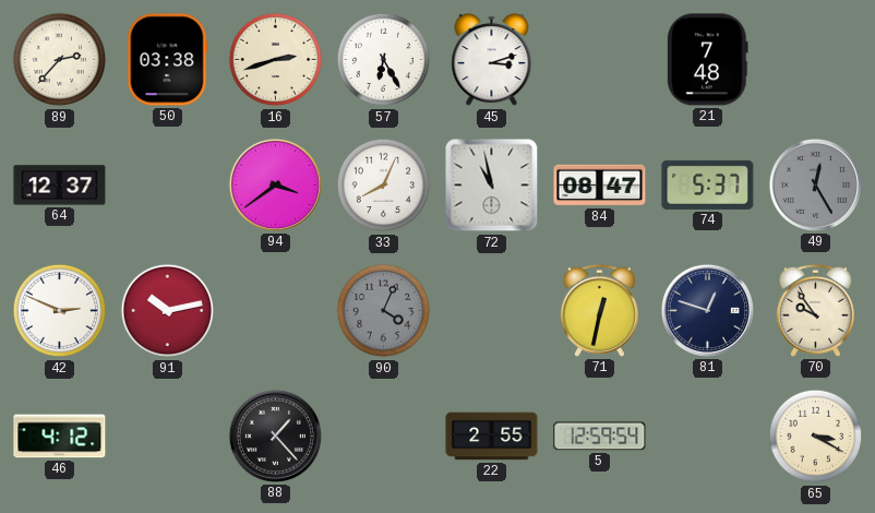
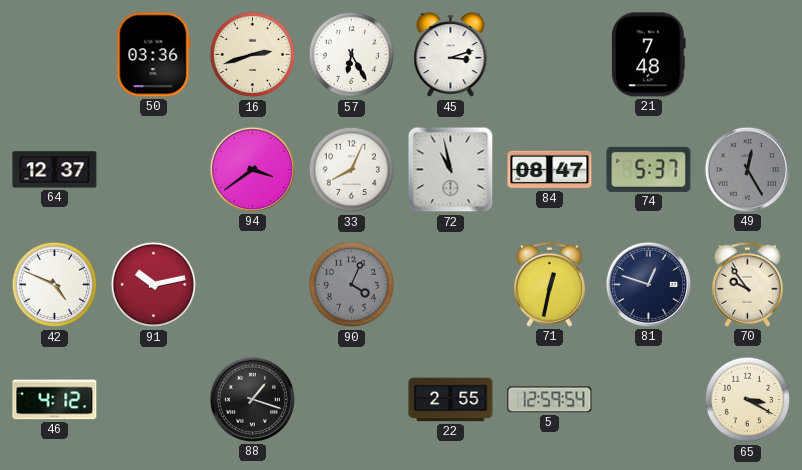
89: 2:37 -> none (60, 60)
50: 03:38 -> 03:36 (154, 55)
42: 2:49 -> 4:49 (55, 285)
88: 1:23 -> 1:18 (252, 399)
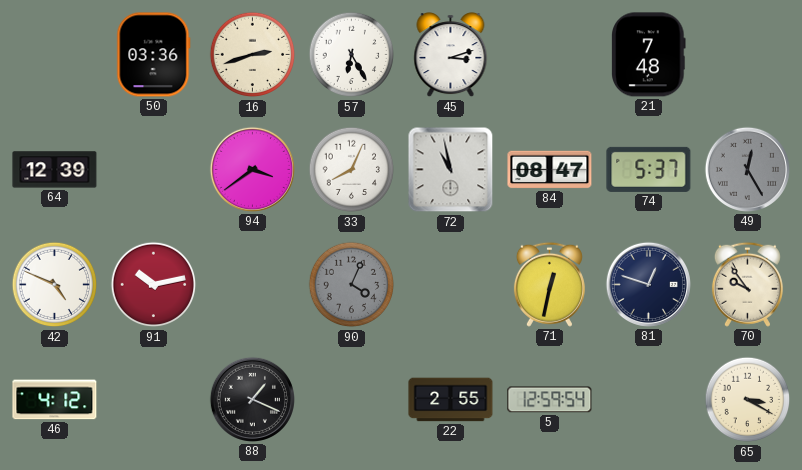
64: 12:37 -> 12:39 (55, 170)
88: 1:18 -> 1:19 (252, 399)
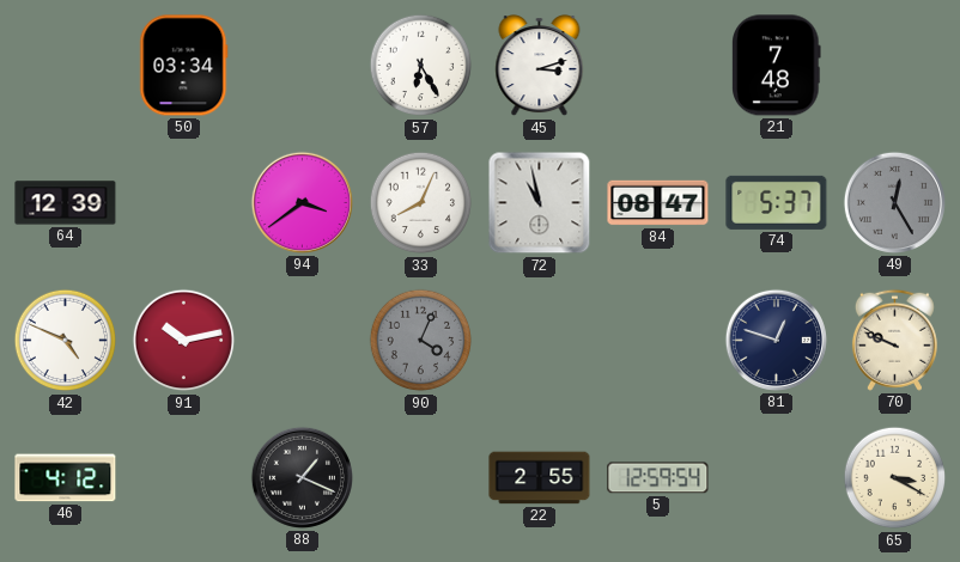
50: 03:36 -> 03:34 (184, 66)
16: 2:42 -> none (253, 55)
71: 12:32 -> none (549, 284)
70: 9:54 -> 9:49 (894, 340)
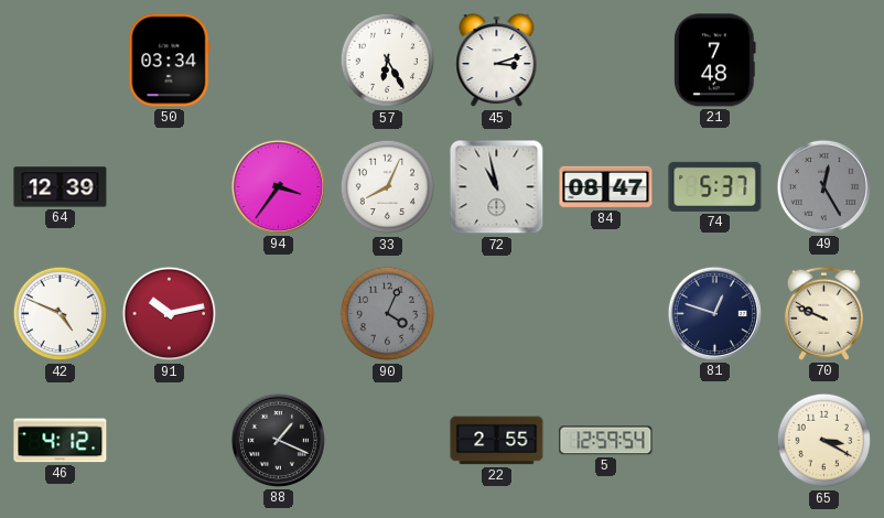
94: 3:39 -> 3:36 (278, 186)
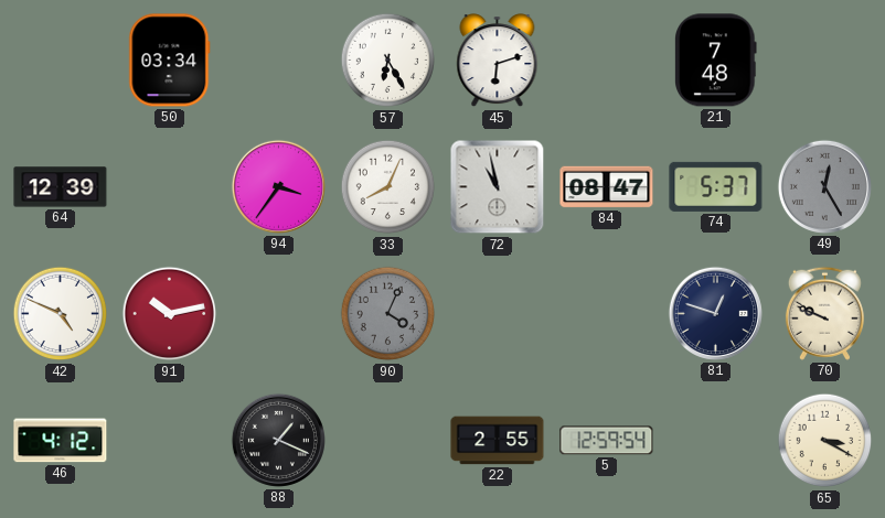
45: 3:12 -> 6:12 (498, 61)
